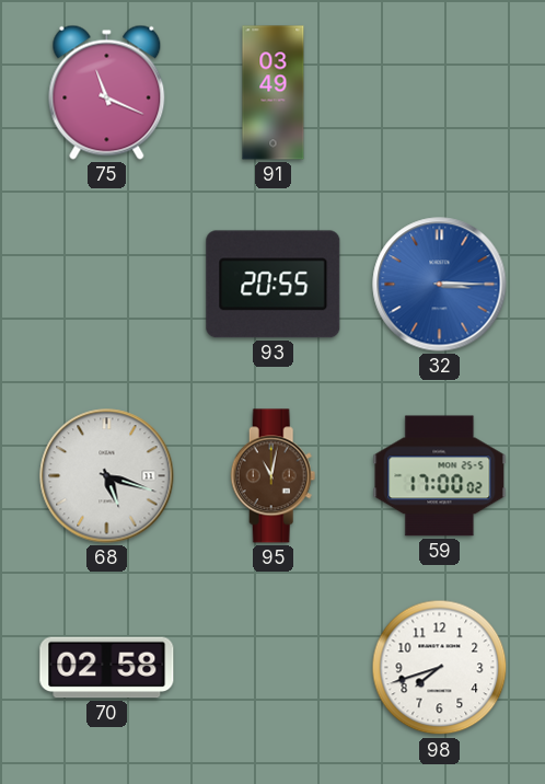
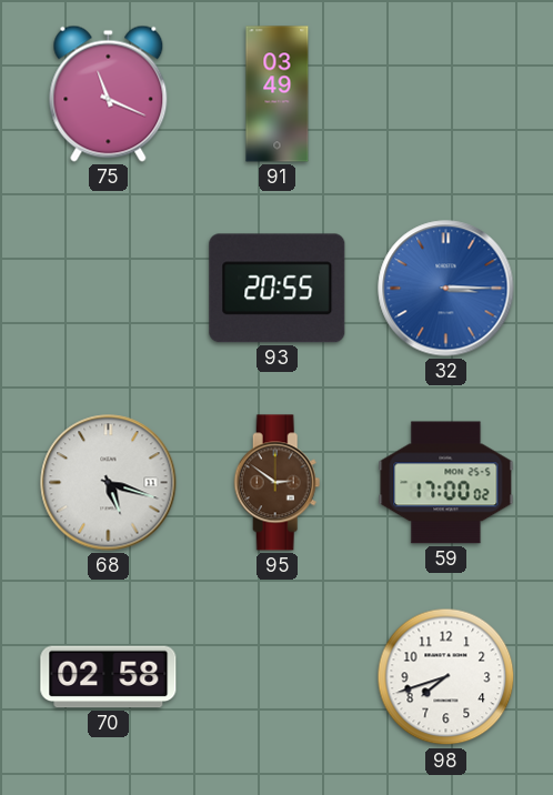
95: 11:02 -> 2:51 (278, 483)
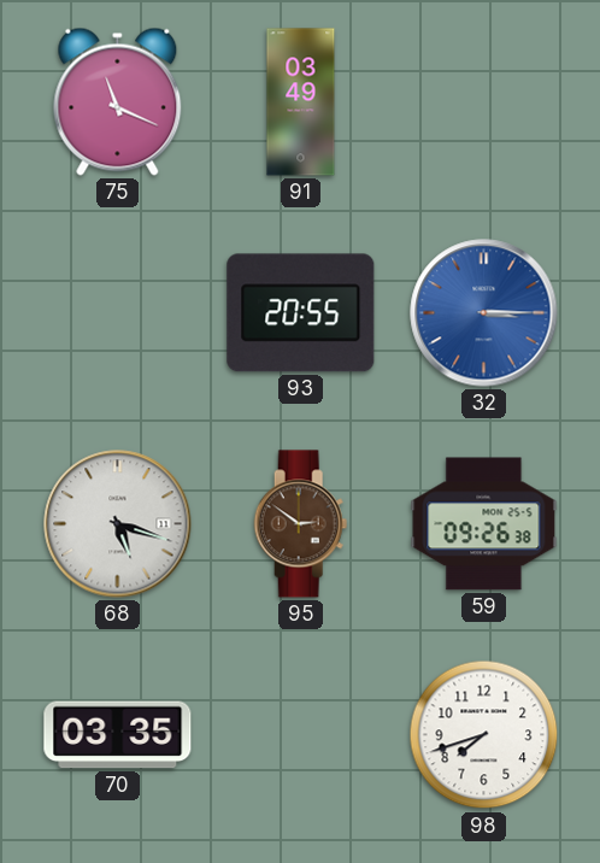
59: 17:00 -> 09:26 (484, 524)
70: 02:58 -> 03:35 (118, 735)
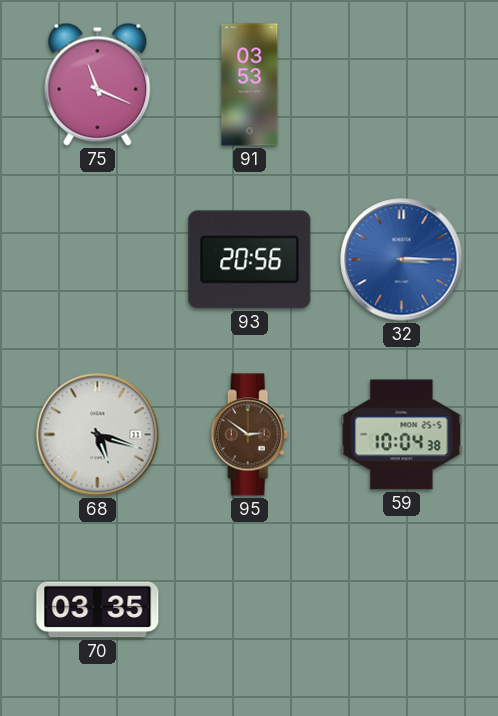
91: 03:49 -> 03:53 (250, 85)
93: 20:55 -> 20:56 (250, 260)
59: 09:26 -> 10:04 (402, 435)
98: 7:42 -> none (484, 735)
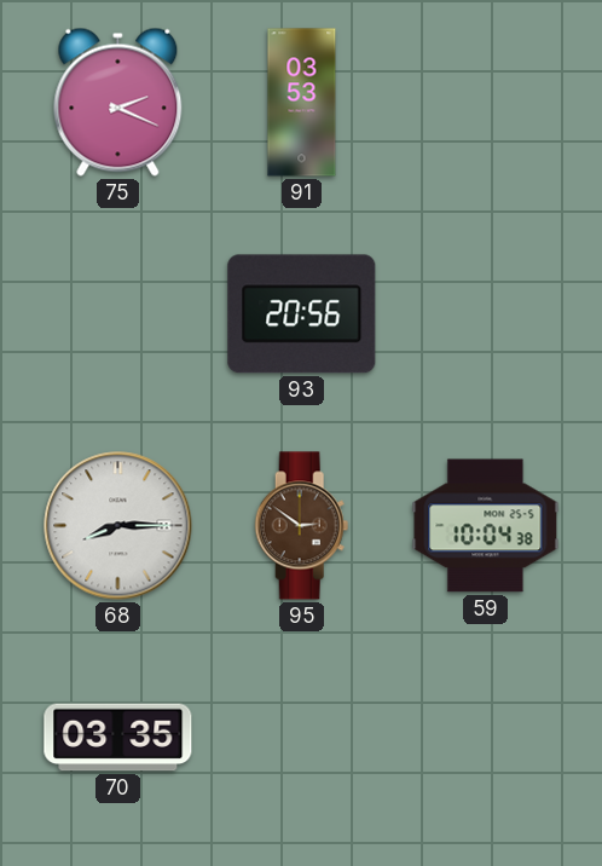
75: 11:19 -> 2:19 (118, 102)
32: 3:15 -> none (402, 260)
68: 5:18 -> 8:15 (118, 526)
